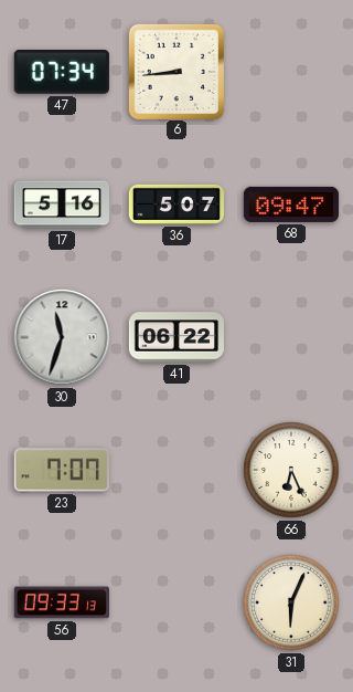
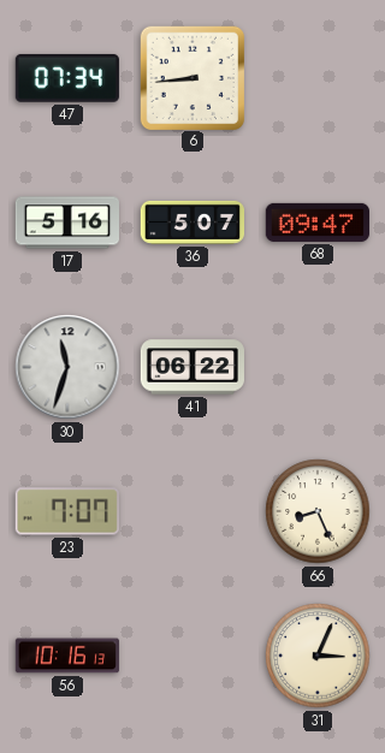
66: 6:26 -> 8:26 (318, 511)
56: 09:33 -> 10:16 (66, 656)
31: 6:04 -> 3:04 (318, 656)
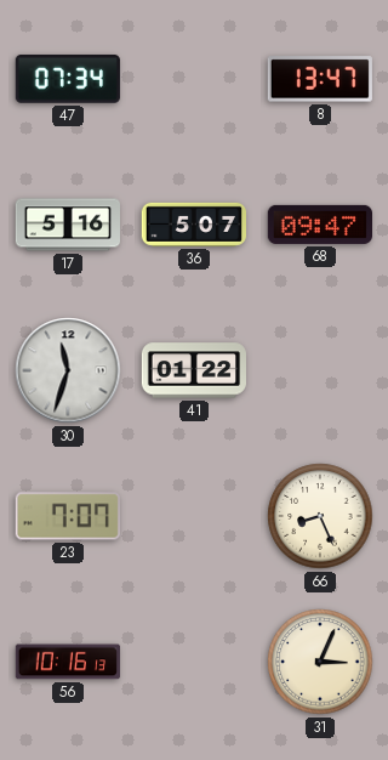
6: 8:44 -> none (191, 77)
8: none -> 13:47 (320, 79)
41: 06:22 -> 01:22 (193, 370)
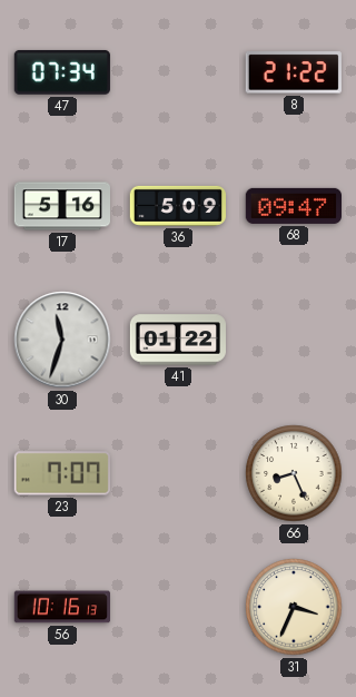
8: 13:47 -> 21:22 (294, 72)
36: 5:07 -> 5:09 (177, 206)
31: 3:04 -> 3:34 (294, 607)
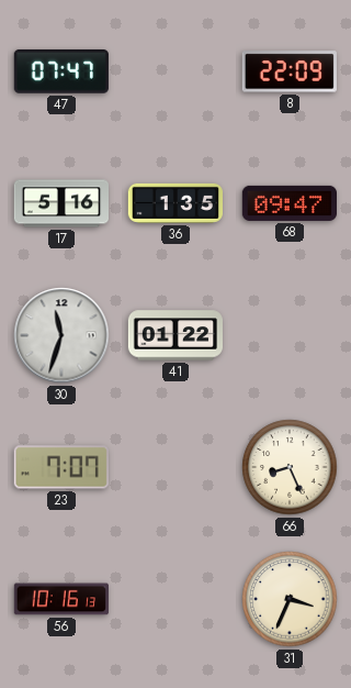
47: 07:34 -> 07:47 (61, 71)
8: 21:22 -> 22:09 (290, 71)
36: 5:09 -> 1:35 (174, 203)
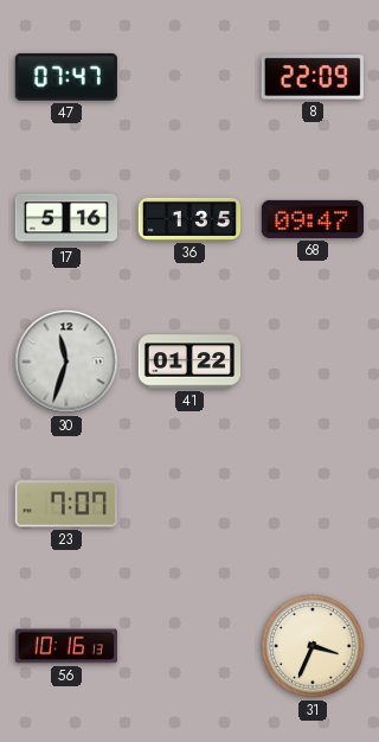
66: 8:26 -> none (290, 467)
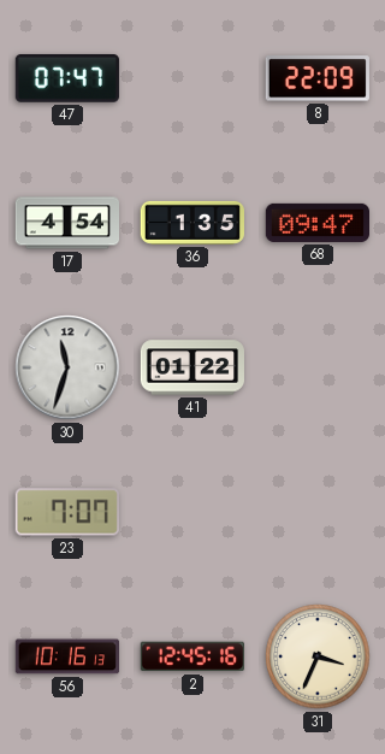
17: 5:16 -> 4:54 (66, 223)
2: none -> 12:45 (192, 656)
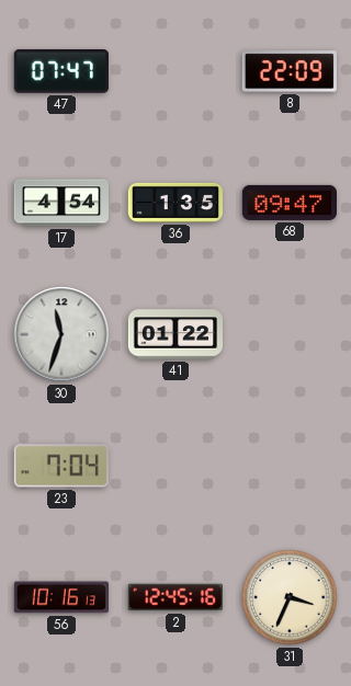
23: 7:07 -> 7:04 (61, 466)
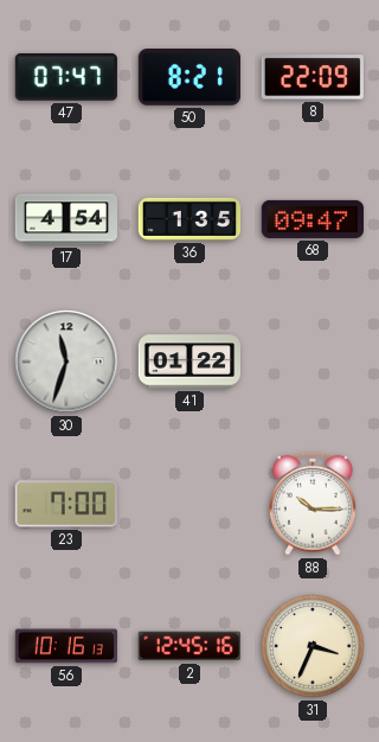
50: none -> 8:21 (188, 78)
23: 7:04 -> 7:00 (66, 504)
88: none -> 10:15 (313, 504)
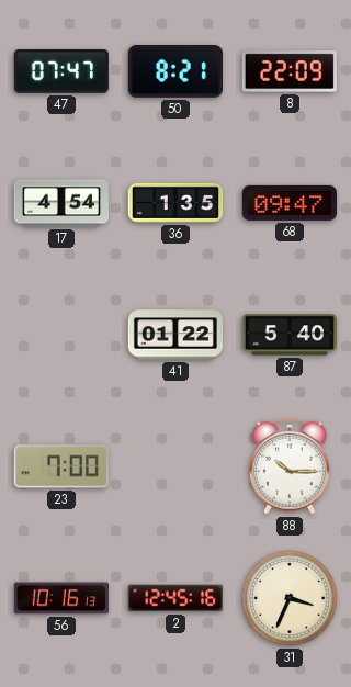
30: 11:33 -> none (66, 362)
87: none -> 5:40 (288, 335)
